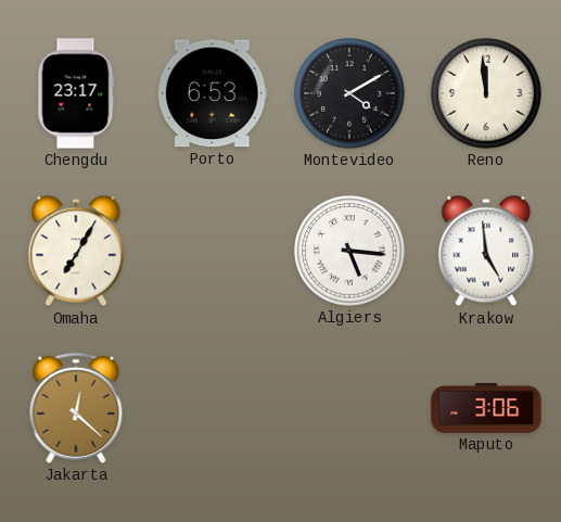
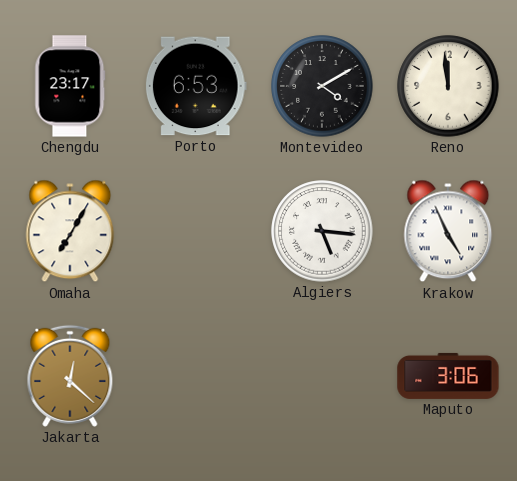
Krakow: 4:59 -> 4:56 (448, 231)
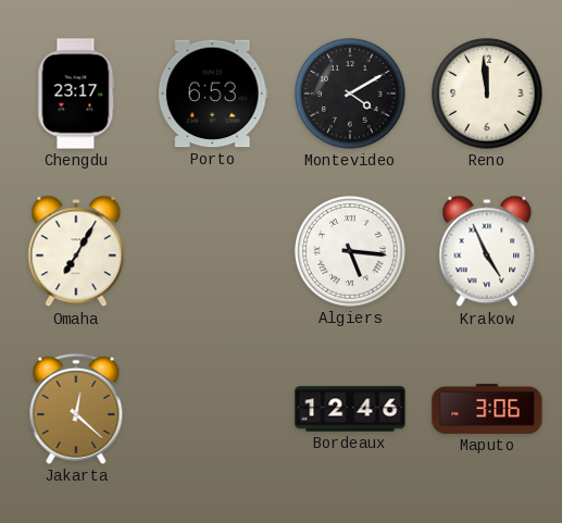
Bordeaux: none -> 12:46 (350, 409)
